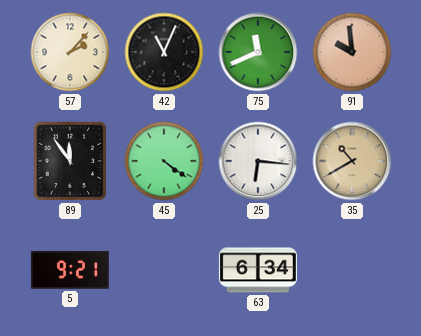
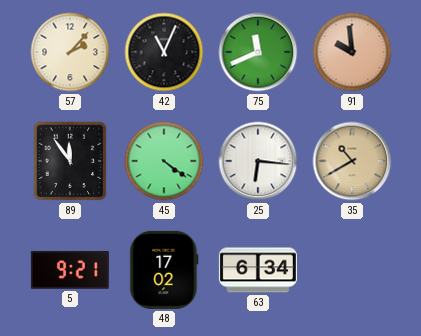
48: none -> 17:02 (164, 270)
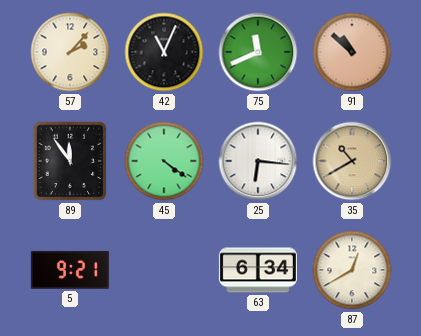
91: 9:59 -> 10:52 (352, 52)
48: 17:02 -> none (164, 270)
87: none -> 12:40 (352, 270)
